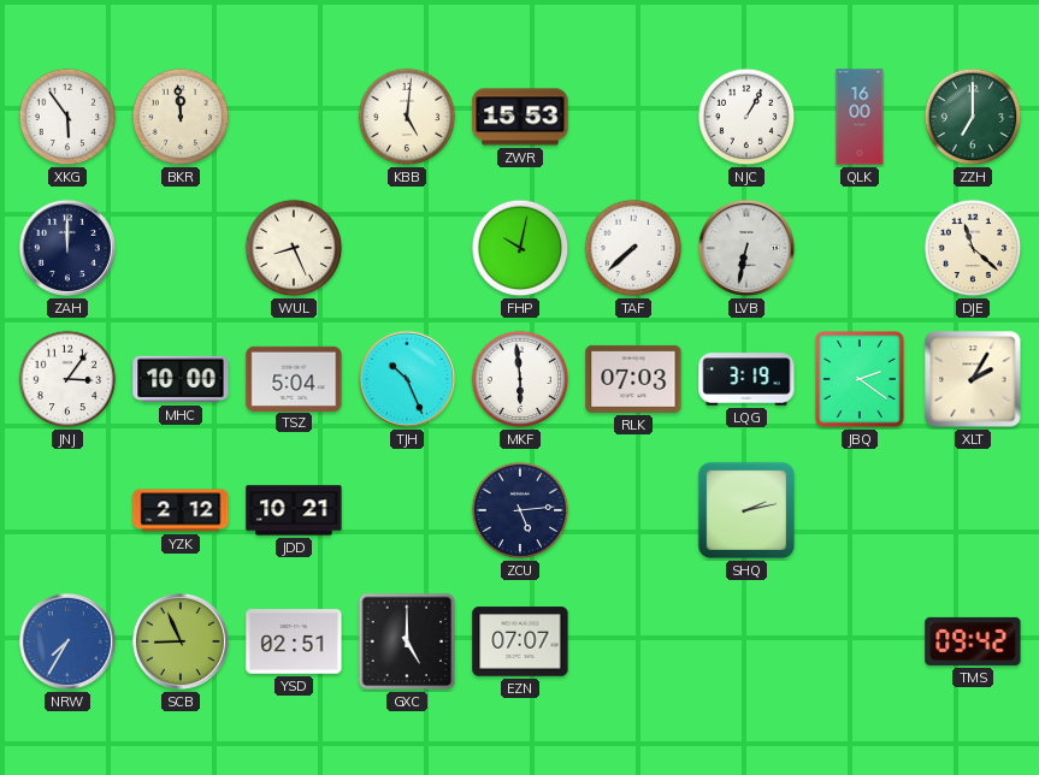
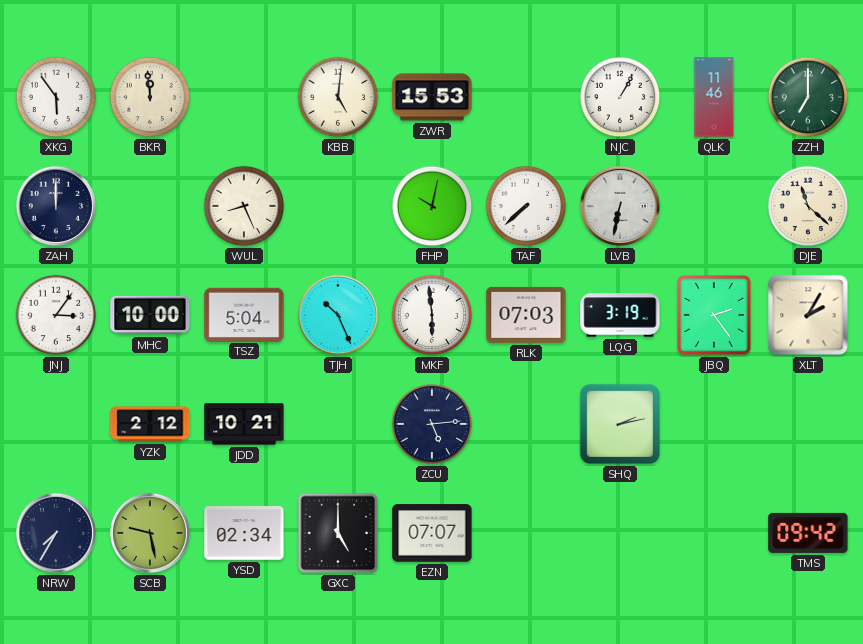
QLK: 16:00 -> 11:46 (714, 97)
JBQ: 2:21 -> 2:24 (714, 315)
NRW dial: blue -> navy (56, 533)
SCB: 8:56 -> 9:28 (150, 533)
YSD: 02:51 -> 02:34 (244, 533)
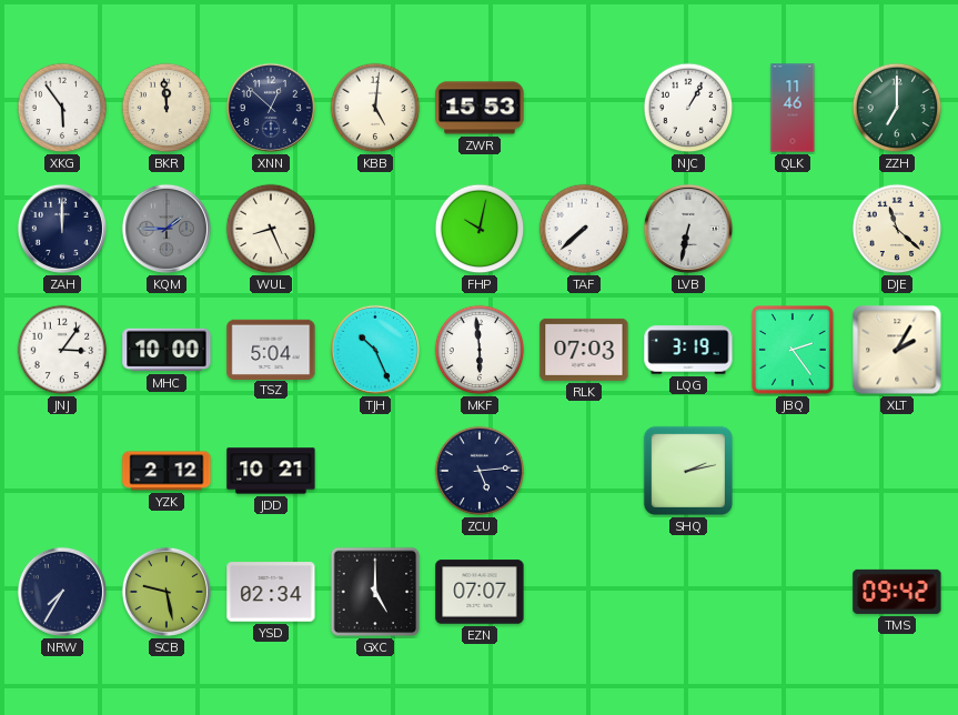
XNN: none -> 12:52 (271, 108)
KQM: none -> 1:45 (167, 229)
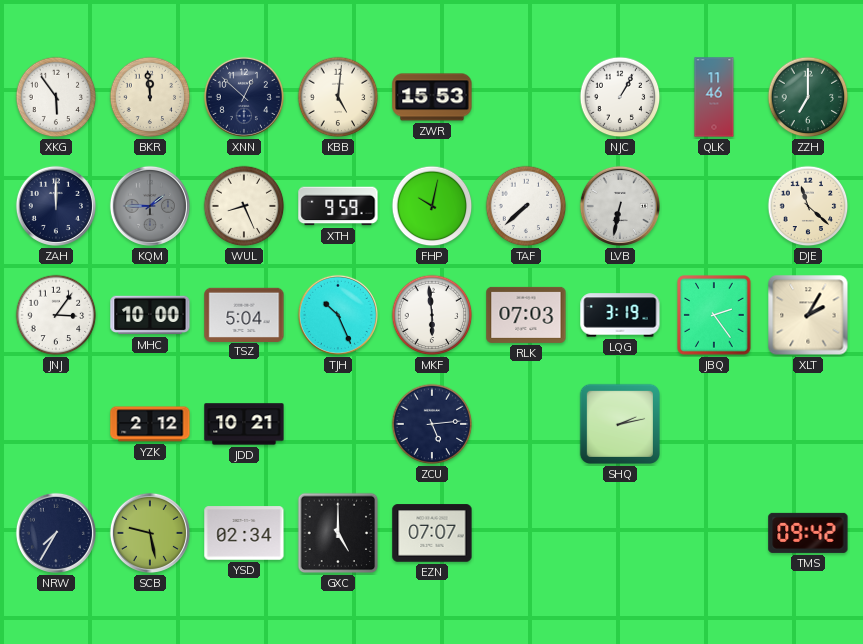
XTH: none -> 9:59 (338, 206)
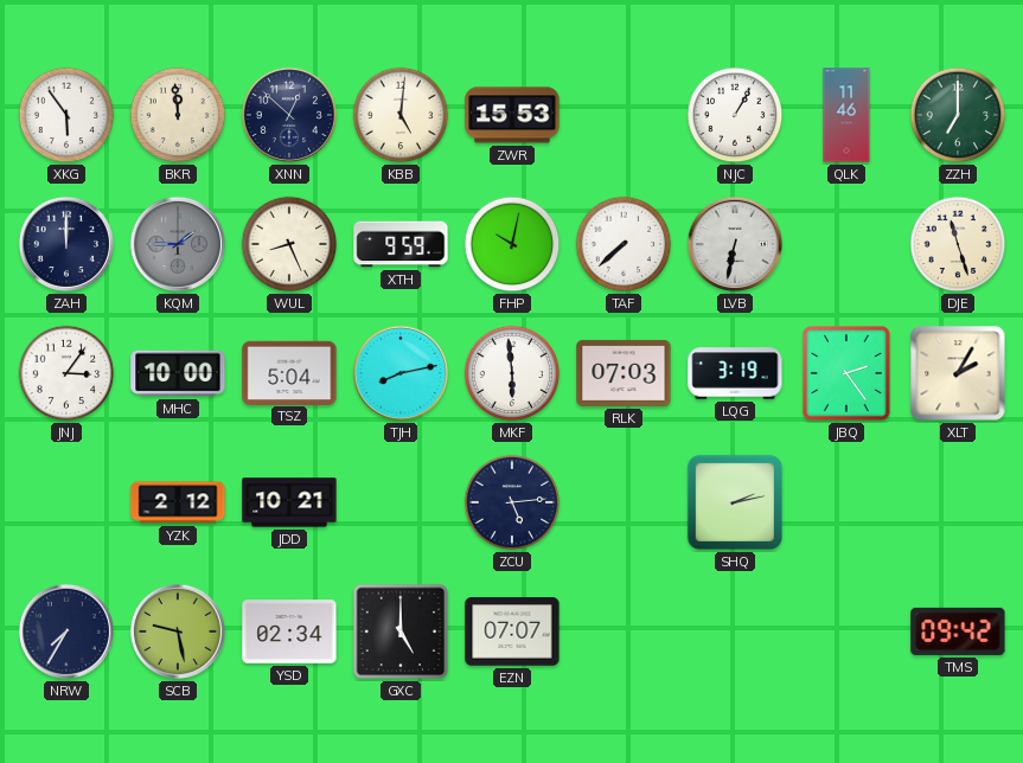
DJE: 11:22 -> 11:27 (958, 244)
TJH: 10:26 -> 8:13 (401, 373)
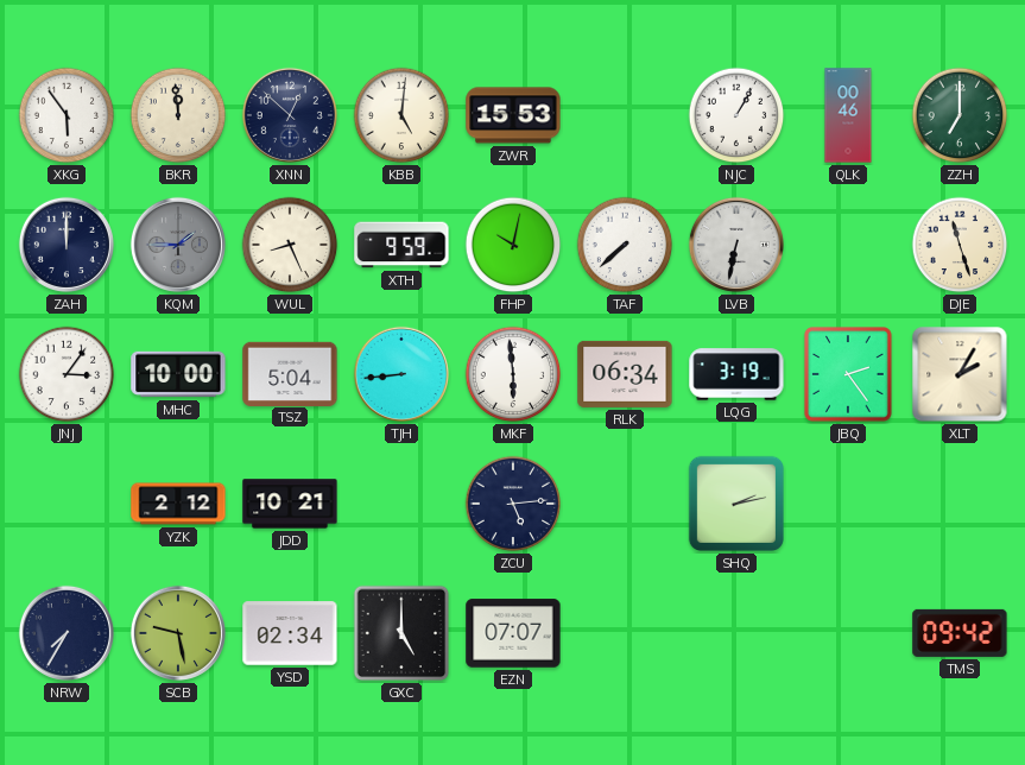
QLK: 11:46 -> 00:46 (848, 115)
TJH: 8:13 -> 8:44 (401, 374)
RLK: 07:03 -> 06:34 (625, 374)
